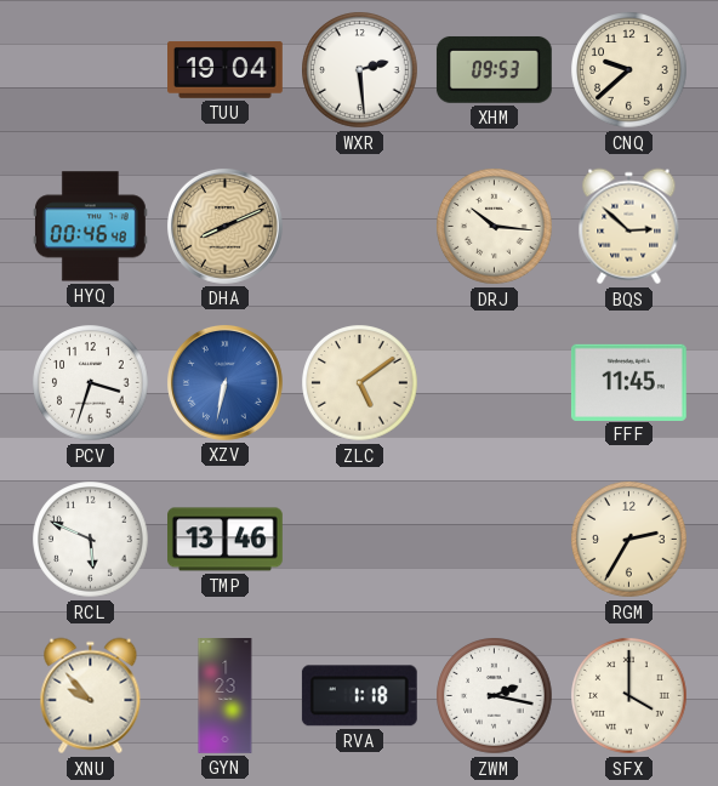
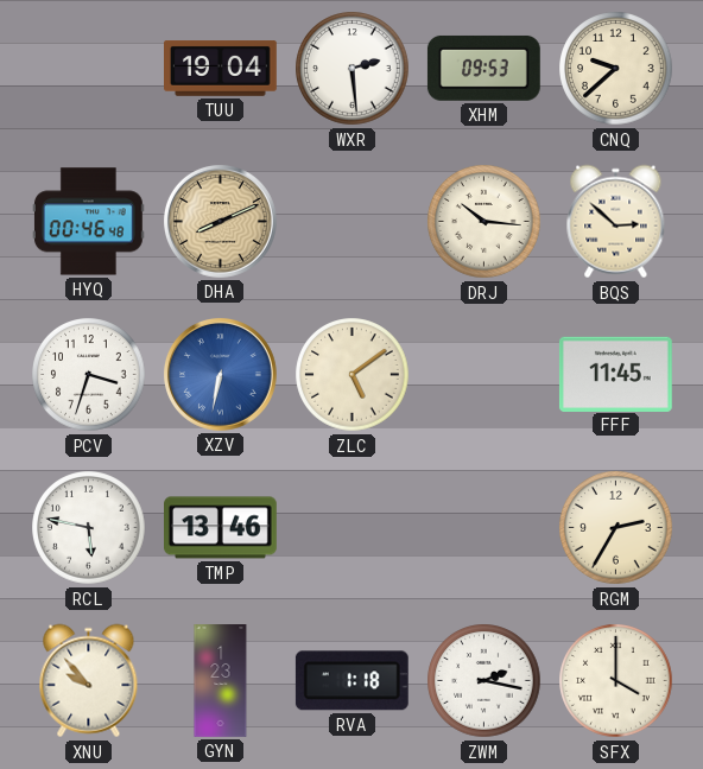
RCL: 5:49 -> 5:47 (89, 528)
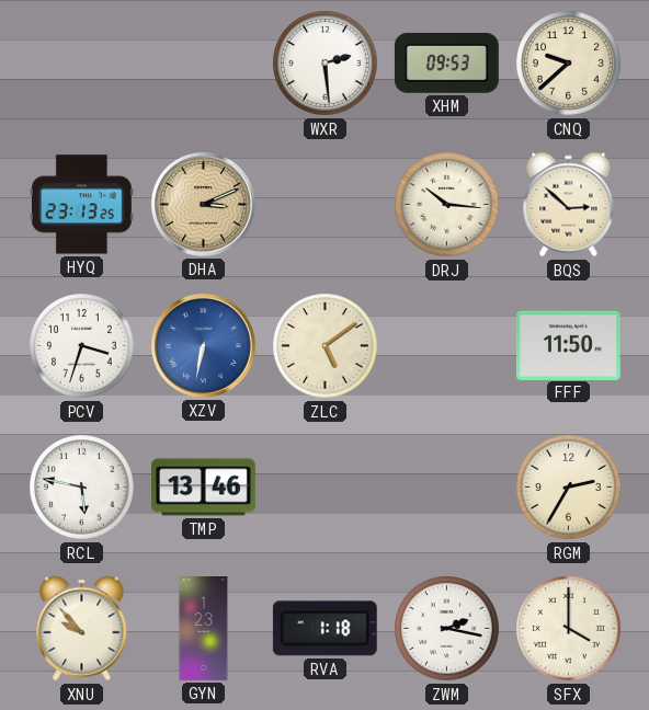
TUU: 19:04 -> none (221, 69)
HYQ: 00:46 -> 23:13 (81, 205)
DHA: 8:11 -> 3:11 (203, 204)
FFF: 11:45 -> 11:50 (568, 345)
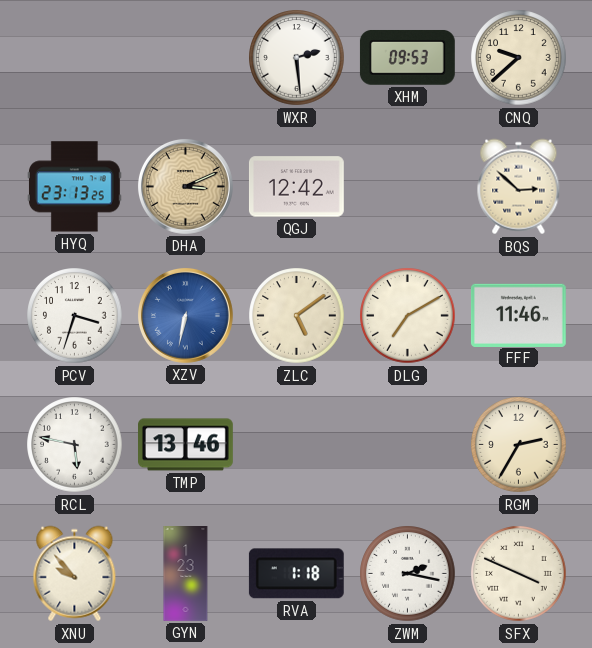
QGJ: none -> 12:42 (297, 187)
DRJ: 10:16 -> none (447, 205)
DLG: none -> 7:10 (408, 316)
FFF: 11:50 -> 11:46 (518, 315)
SFX: 4:00 -> 3:49 (519, 574)
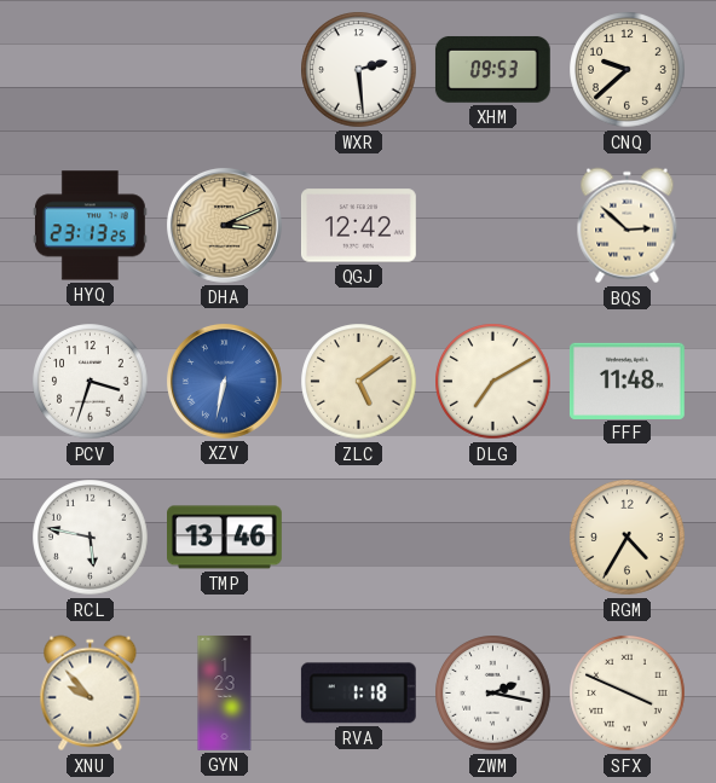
FFF: 11:46 -> 11:48 (626, 381)
RGM: 2:35 -> 4:35 (628, 538)
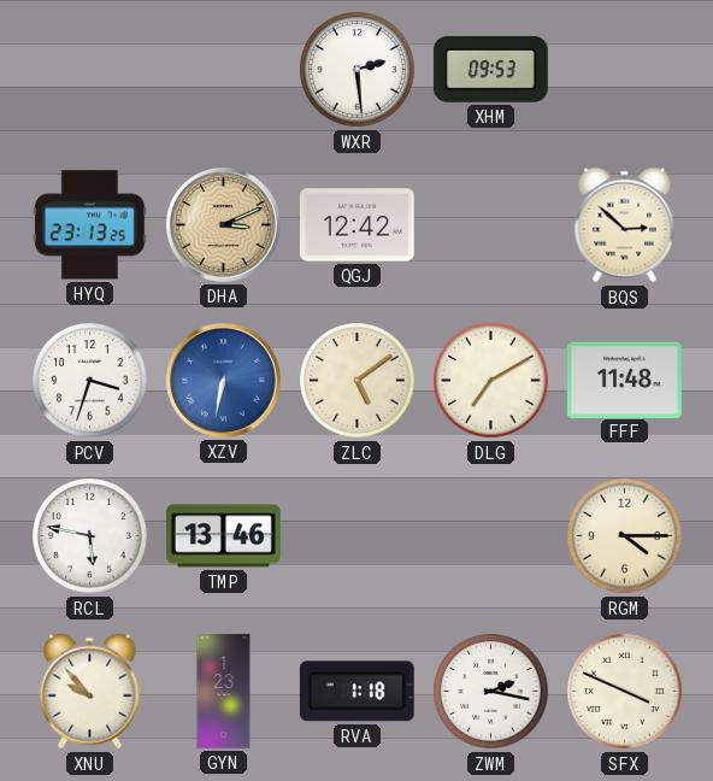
CNQ: 9:38 -> none (628, 70)
RGM: 4:35 -> 4:15 (625, 536)
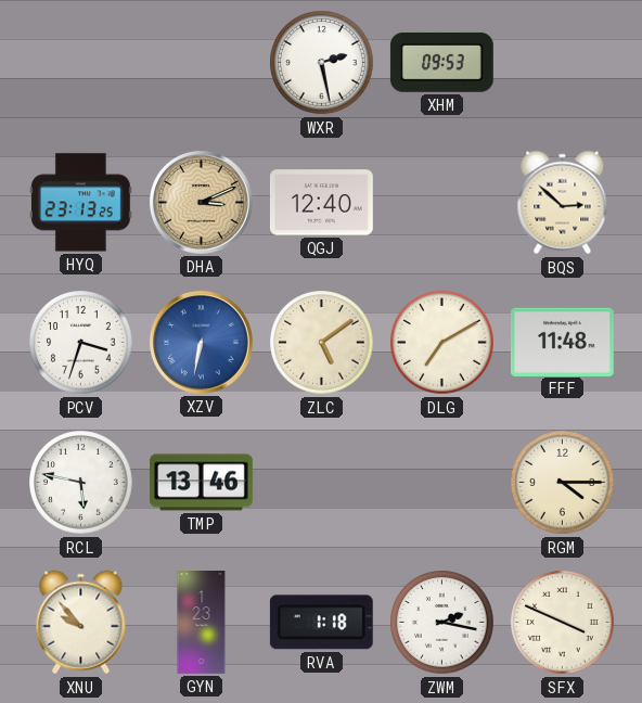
WXR: 2:29 -> 2:28 (322, 63)
QGJ: 12:42 -> 12:40 (322, 203)
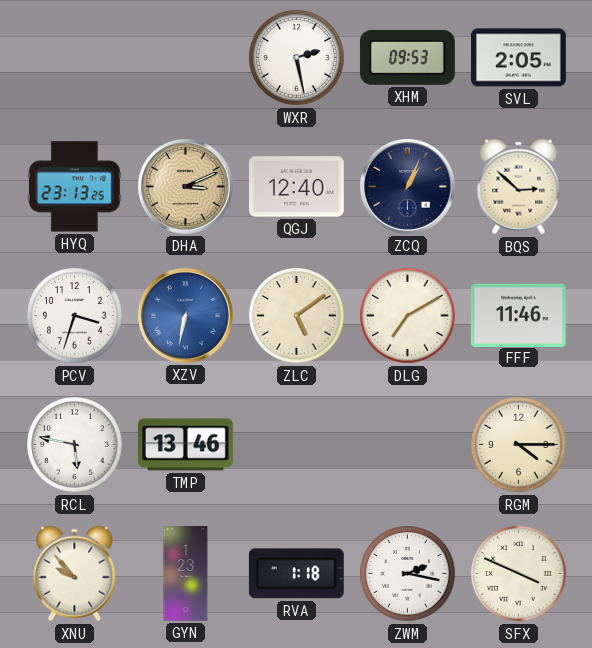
SVL: none -> 2:05 (519, 58)
ZCQ: none -> 1:04 (407, 186)
FFF: 11:48 -> 11:46 (518, 315)
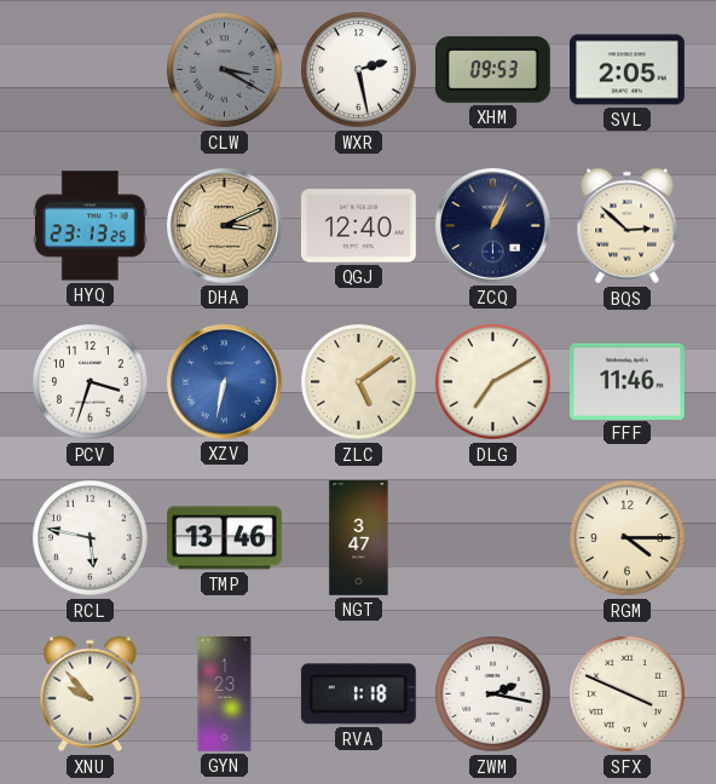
CLW: none -> 3:20 (225, 70)
NGT: none -> 3:47 (359, 538)
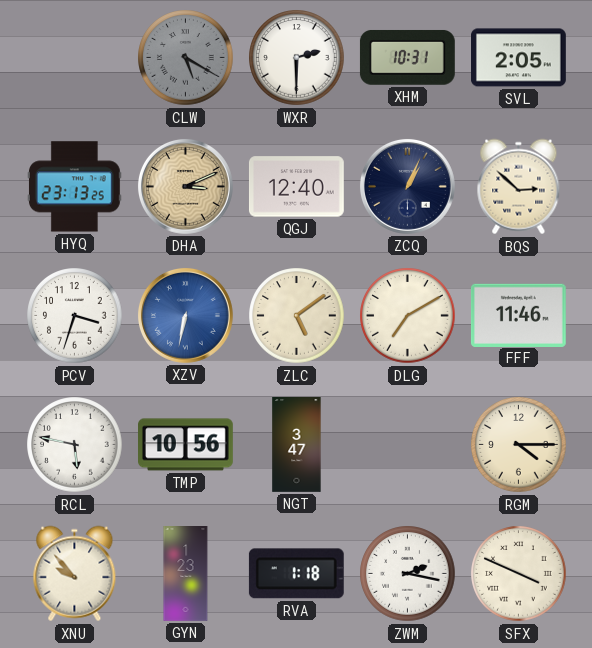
CLW: 3:20 -> 5:20 (186, 58)
WXR: 2:28 -> 2:30 (297, 58)
XHM: 09:53 -> 10:31 (407, 58)
TMP: 13:46 -> 10:56 (186, 445)
